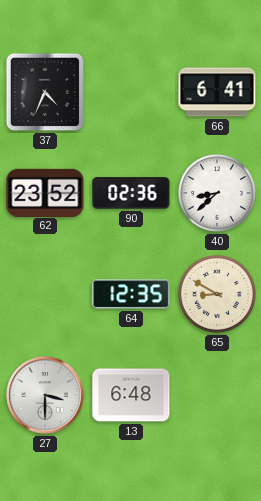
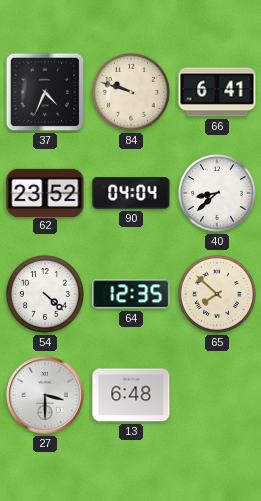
84: none -> 9:48 (131, 92)
90: 02:36 -> 04:04 (131, 193)
54: none -> 4:22 (45, 294)
65: 8:50 -> 7:52 (217, 294)
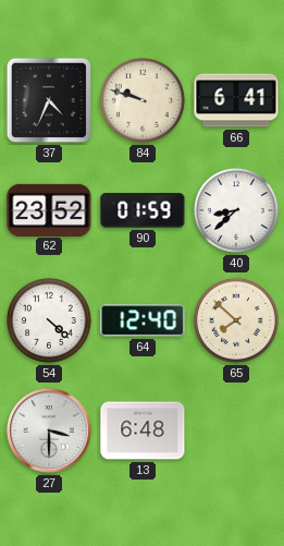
90: 04:04 -> 01:59 (143, 210)
64: 12:35 -> 12:40 (143, 320)
